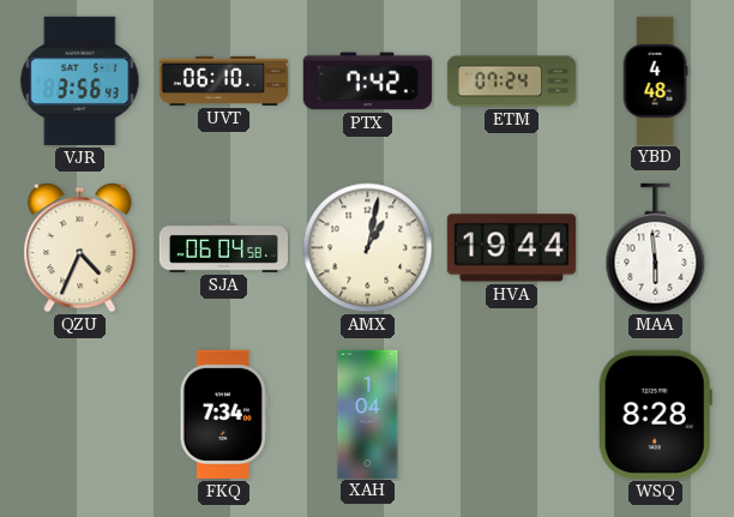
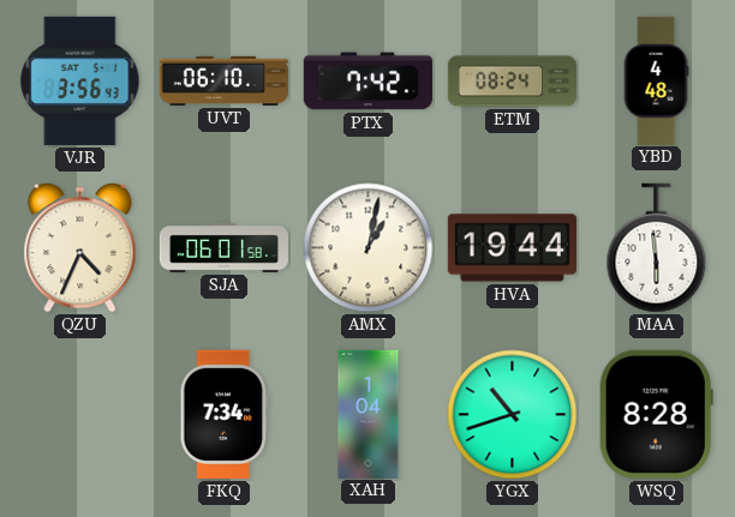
ETM: 07:24 -> 08:24 (513, 82)
SJA: 06:04 -> 06:01 (223, 247)
YGX: none -> 10:42 (513, 415)
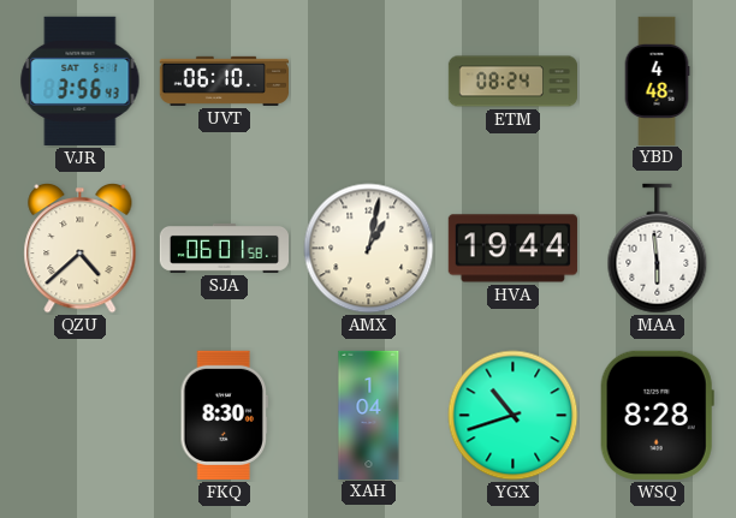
PTX: 7:42 -> none (367, 82)
QZU: 4:34 -> 4:38 (81, 249)
FKQ: 7:34 -> 8:30 (224, 415)
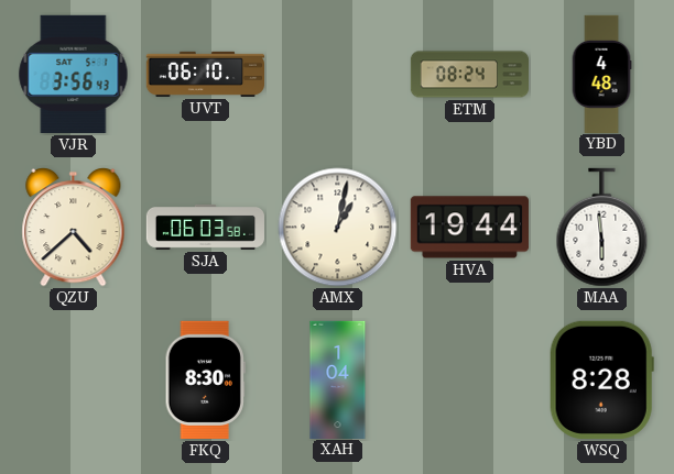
SJA: 06:01 -> 06:03 (205, 227)
YGX: 10:42 -> none (514, 416)
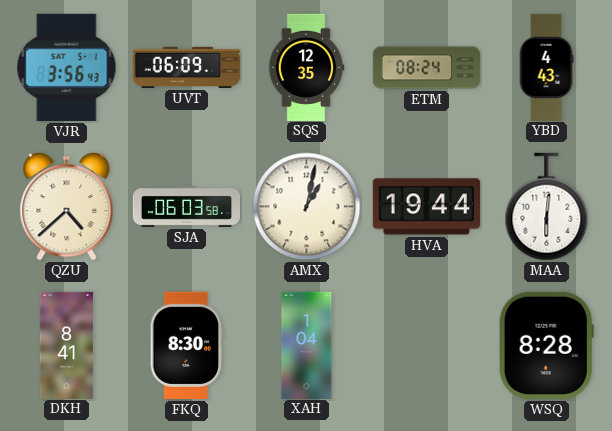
UVT: 06:10 -> 06:09 (186, 67)
SQS: none -> 12:35 (306, 67)
YBD: 4:48 -> 4:43 (546, 67)
MAA: 5:59 -> 6:01 (547, 207)
DKH: none -> 8:41 (66, 345)
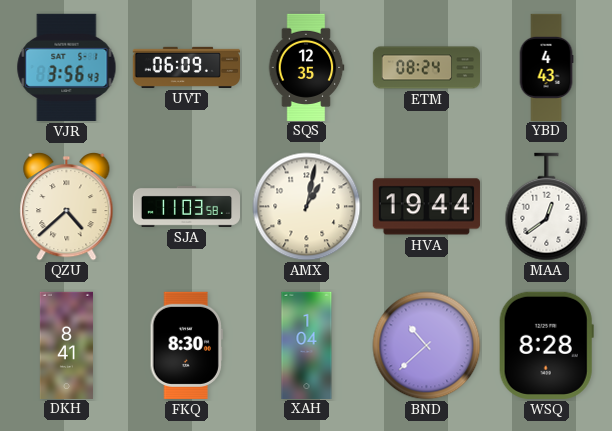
SJA: 06:03 -> 11:03 (186, 206)
MAA: 6:01 -> 12:39 (547, 207)
BND: none -> 10:38 (427, 346)
